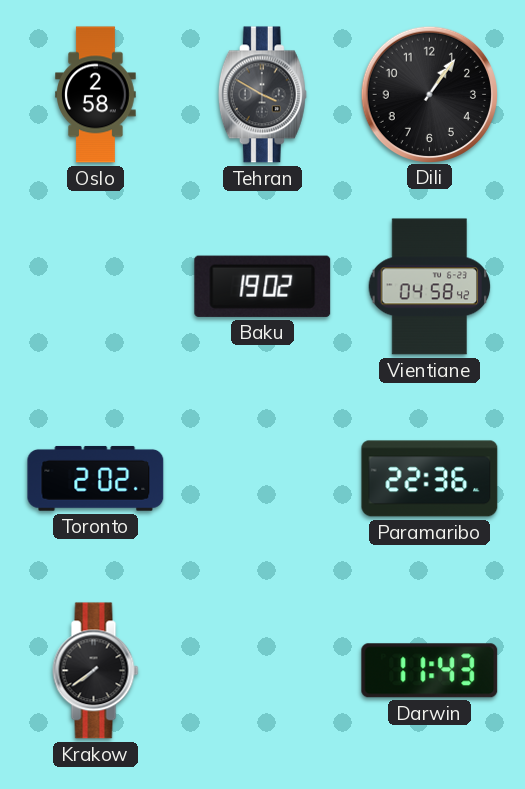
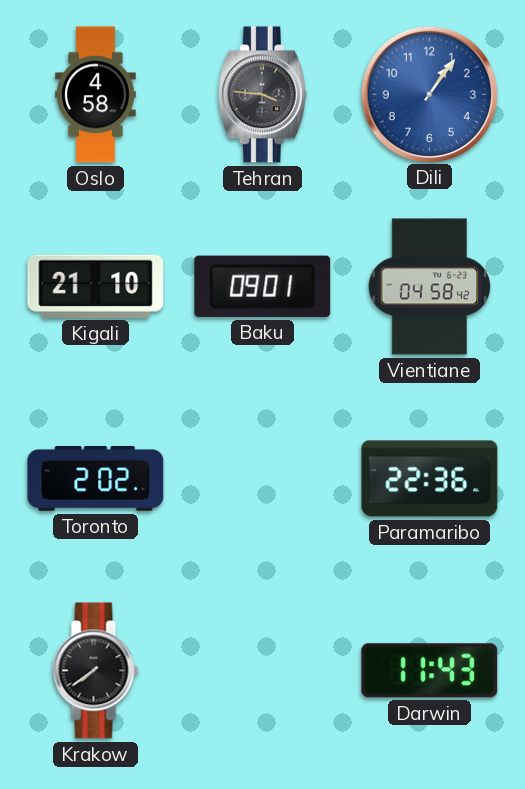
Oslo: 2:58 -> 4:58 (96, 95)
Tehran: 3:50 -> 3:46 (262, 95)
Dili dial: black -> blue (429, 94)
Kigali: none -> 21:10 (96, 286)
Baku: 19:02 -> 09:01 (263, 286)
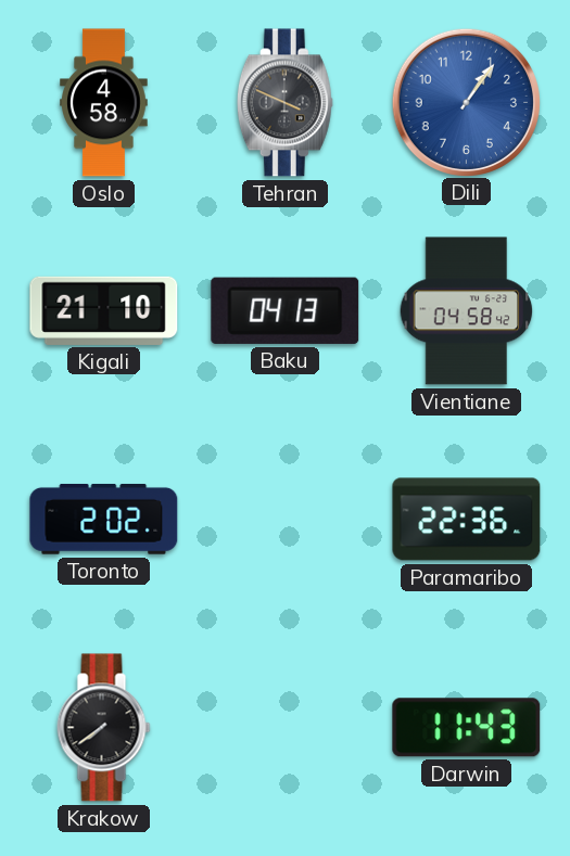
Tehran: 3:46 -> 3:49 (284, 103)
Baku: 09:01 -> 04:13 (286, 310)
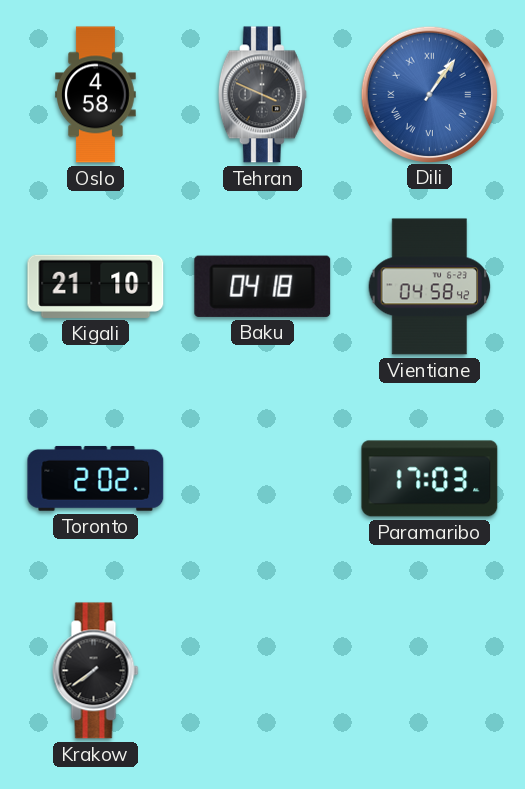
Dili numerals: Arabic -> Roman (429, 94)
Baku: 04:13 -> 04:18 (263, 286)
Paramaribo: 22:36 -> 17:03 (430, 479)
Darwin: 11:43 -> none (467, 728)
